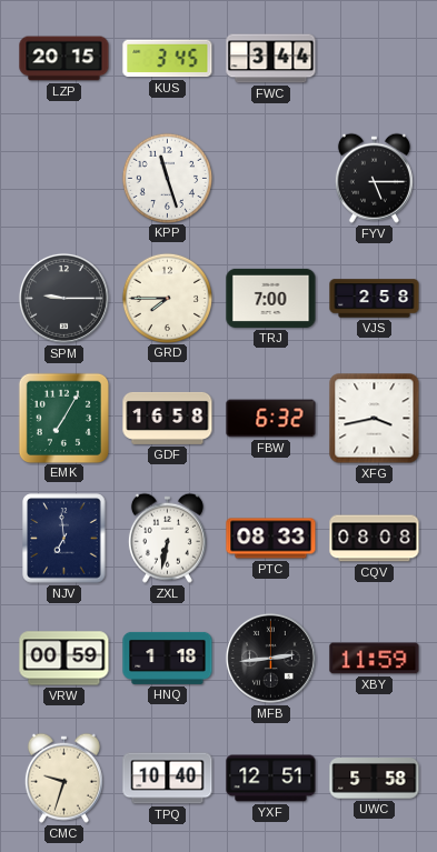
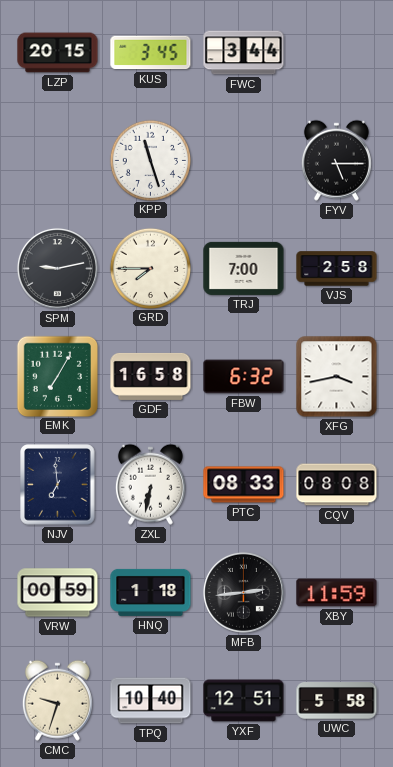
SPM: 9:15 -> 9:13 (57, 268)
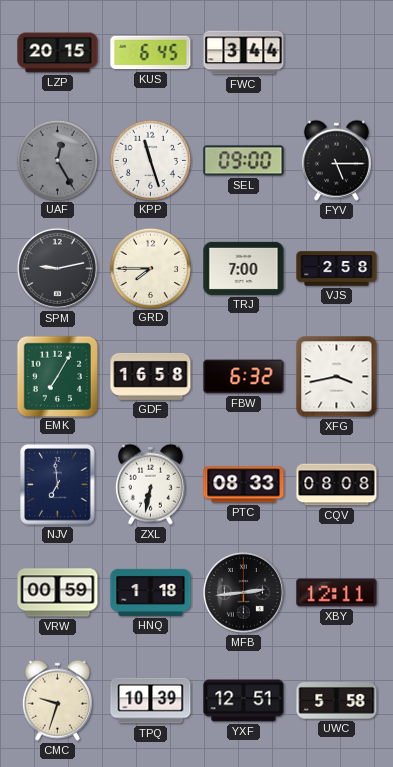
KUS: 3:45 -> 6:45 (151, 53)
UAF: none -> 12:25 (57, 160)
SEL: none -> 09:00 (244, 161)
XBY: 11:59 -> 12:11 (337, 593)
TPQ: 10:40 -> 10:39 (151, 701)
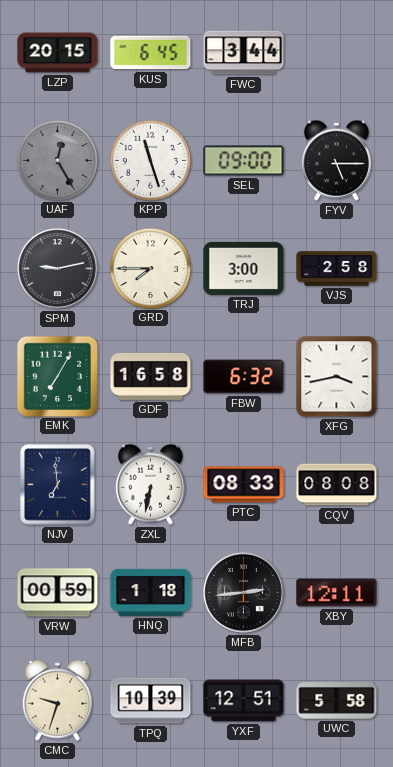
TRJ: 7:00 -> 3:00 (244, 268)
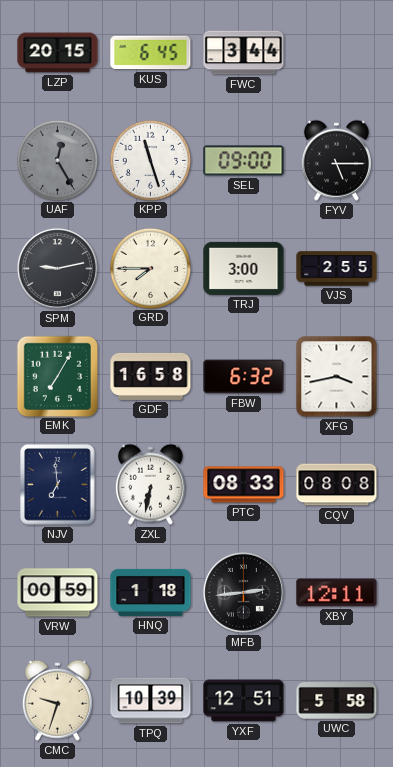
VJS: 2:58 -> 2:55 (337, 269)
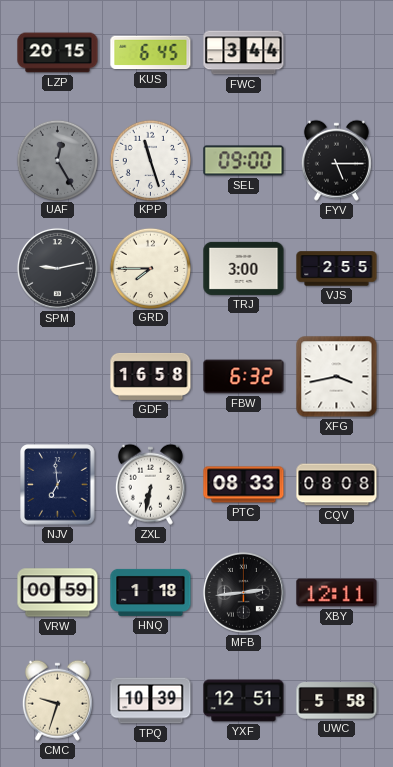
EMK: 7:05 -> none (57, 376)
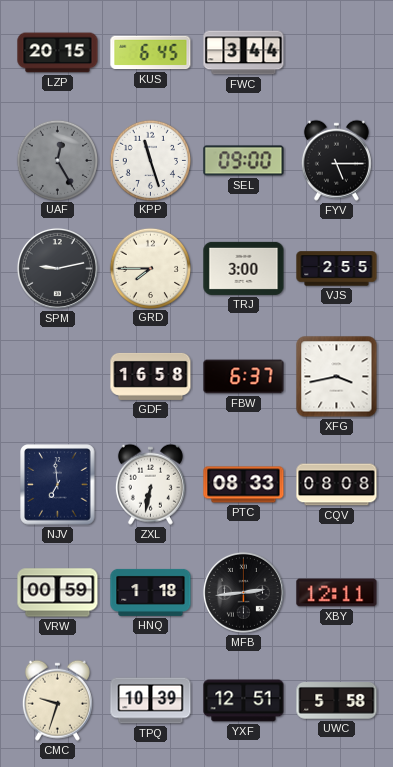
FBW: 6:32 -> 6:37 (244, 377)
